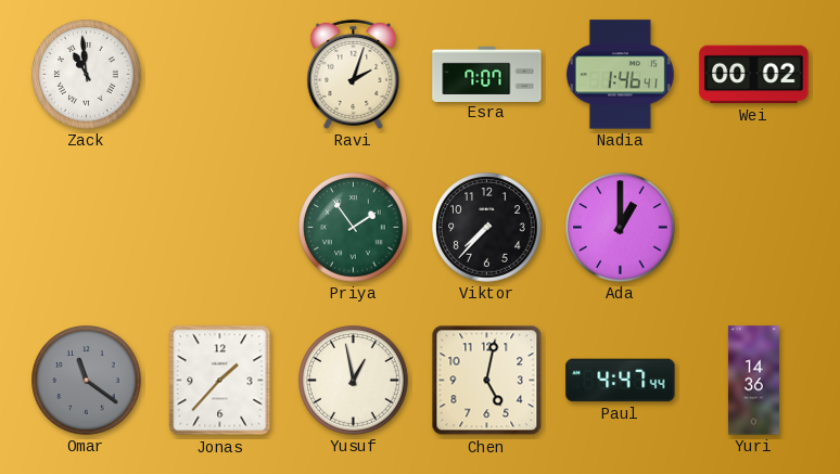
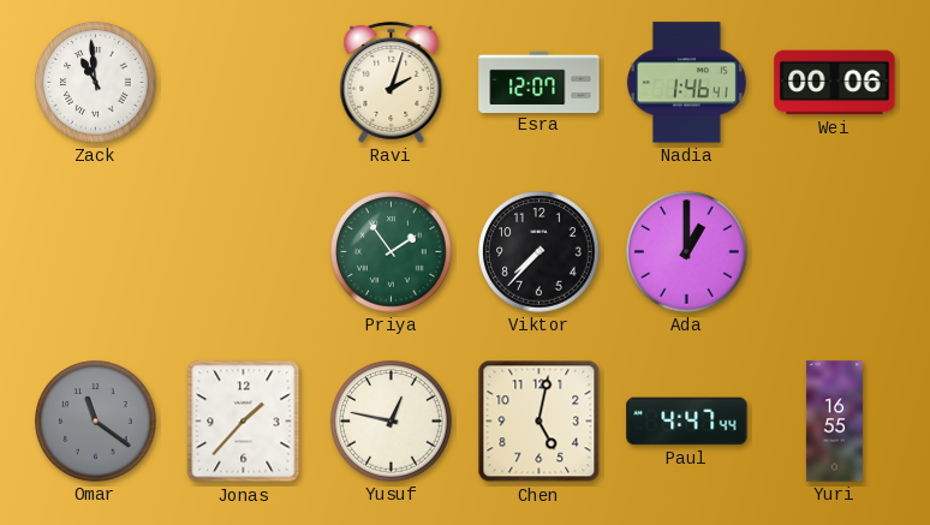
Esra: 7:07 -> 12:07 (539, 82)
Wei: 00:02 -> 00:06 (835, 83)
Yusuf: 12:58 -> 12:47 (392, 422)
Yuri: 14:36 -> 16:55 (834, 422)
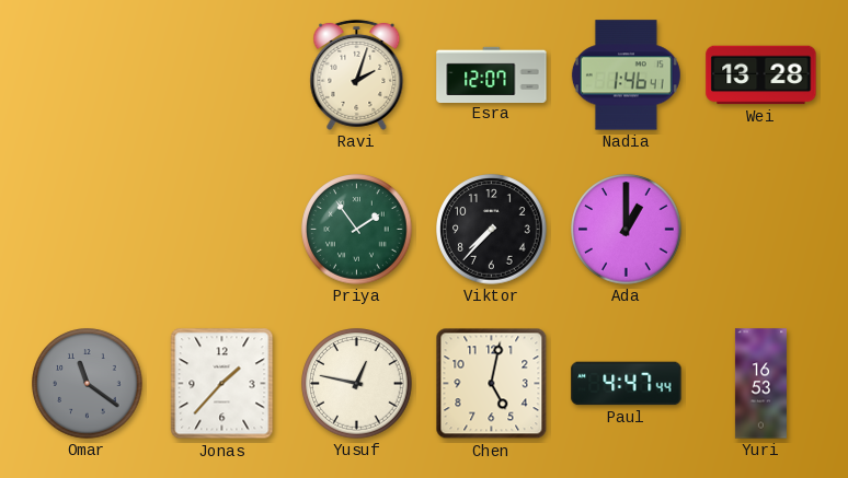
Zack: 10:59 -> none (96, 83)
Wei: 00:06 -> 13:28 (761, 75)
Yuri: 16:55 -> 16:53 (760, 384)
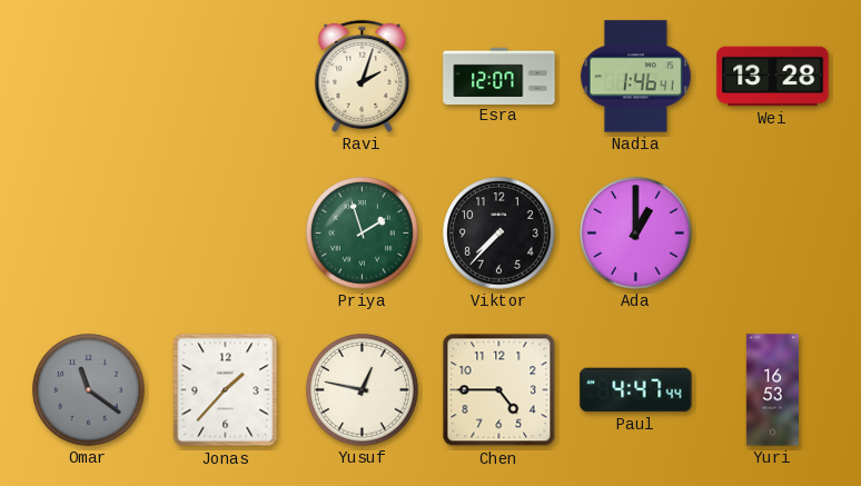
Priya: 1:54 -> 1:57 (363, 234)
Chen: 5:02 -> 4:45 (499, 390)
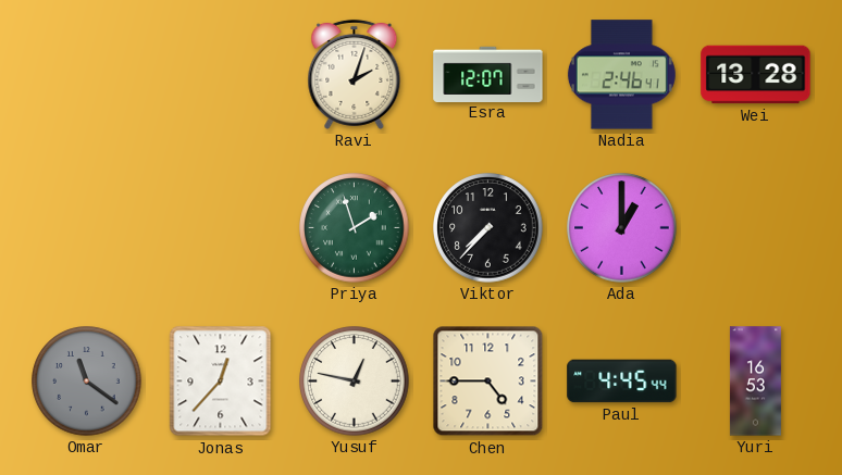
Nadia: 1:46 -> 2:46 (621, 75)
Jonas: 1:37 -> 12:37 (221, 382)
Paul: 4:47 -> 4:45 (622, 382)
